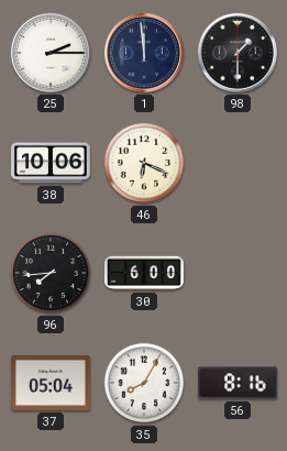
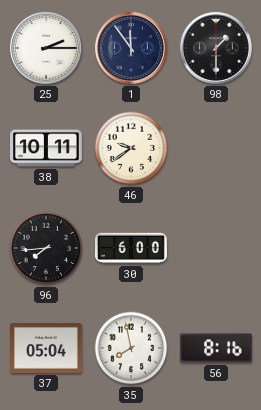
1: 11:59 -> 11:54 (131, 48)
38: 10:06 -> 10:11 (47, 148)
46: 6:19 -> 9:39 (131, 148)
35: 8:05 -> 7:58 (131, 348)
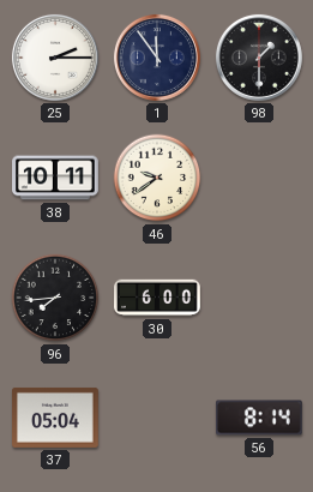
35: 7:58 -> none (131, 348)
56: 8:16 -> 8:14 (259, 418)
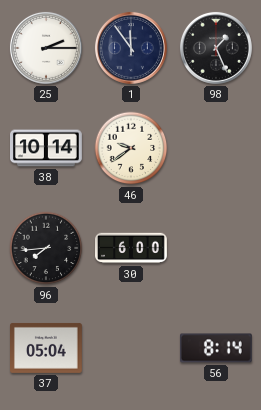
98: 1:30 -> 1:26 (216, 48)
38: 10:11 -> 10:14 (47, 148)
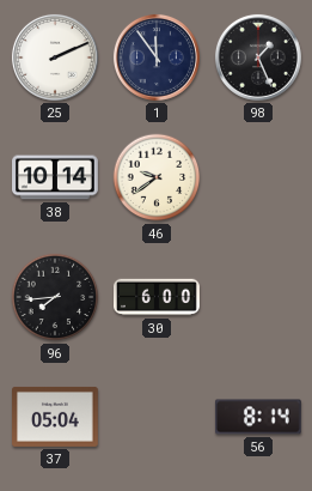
25: 2:15 -> 2:11 (55, 57)
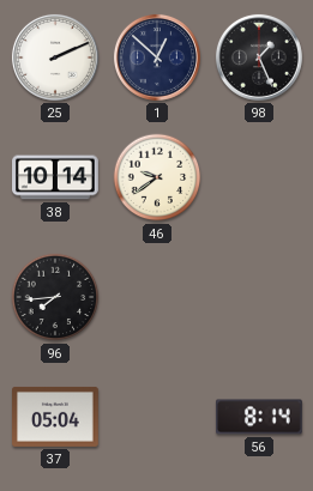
1: 11:54 -> 12:52 (157, 57)
30: 6:00 -> none (158, 297)
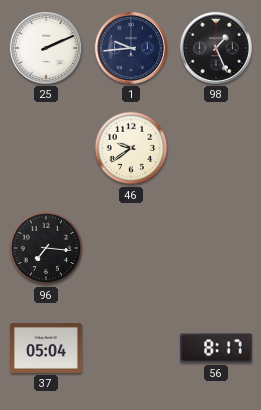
1: 12:52 -> 9:44 (131, 48)
38: 10:14 -> none (56, 177)
96: 7:44 -> 7:16 (46, 248)
56: 8:14 -> 8:17 (216, 348)
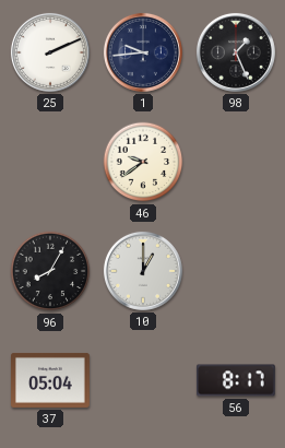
96: 7:16 -> 8:05 (50, 271)
10: none -> 1:00 (143, 271)
